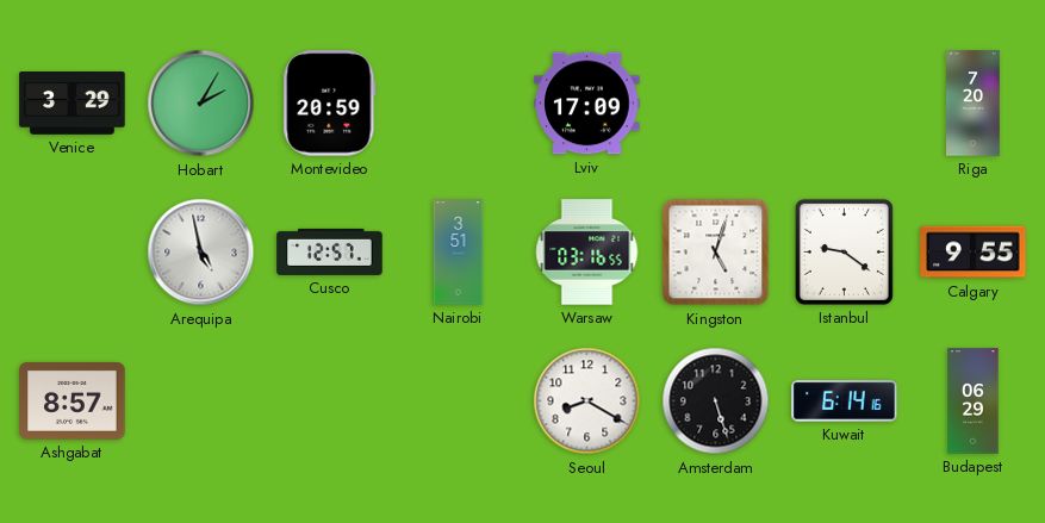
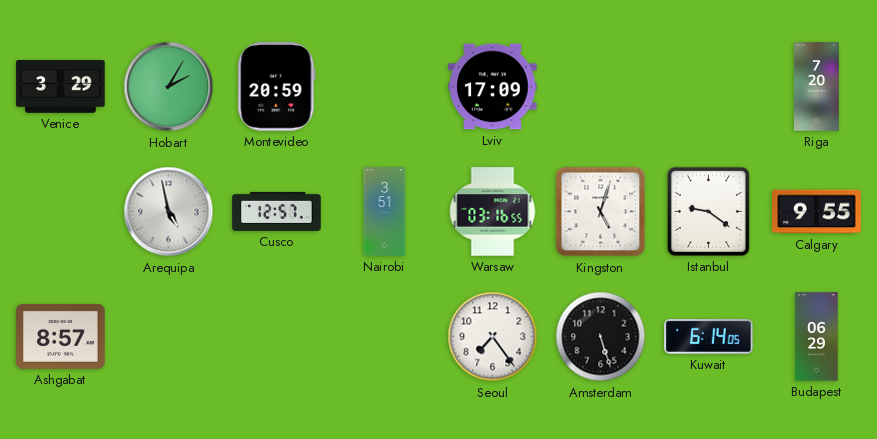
Seoul: 8:20 -> 7:24 (493, 337)
Kuwait: 6:14:16 -> 6:14:05 (709, 337)
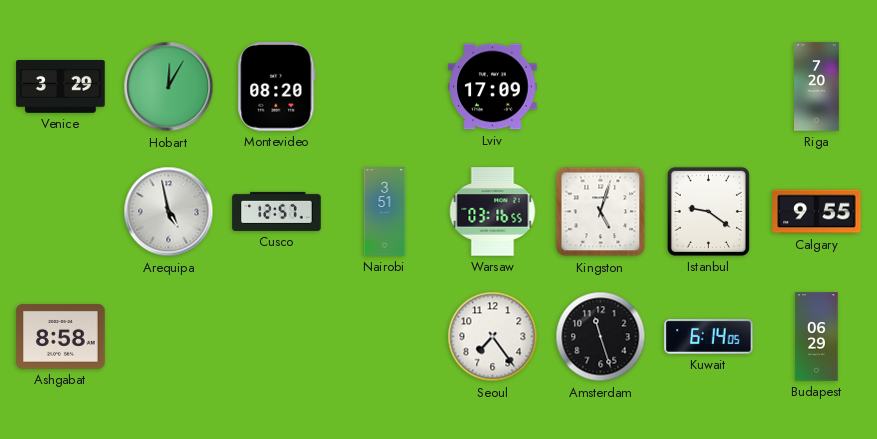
Hobart: 2:05 -> 12:05 (169, 87)
Montevideo: 20:59 -> 08:20 (277, 87)
Ashgabat: 8:57 -> 8:58 (61, 336)
Amsterdam: 5:27 -> 11:27 (601, 337)
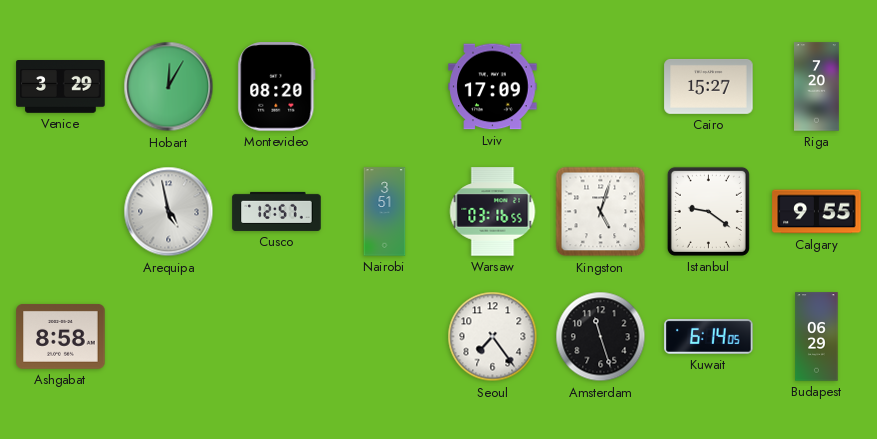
Cairo: none -> 15:27 (709, 86)
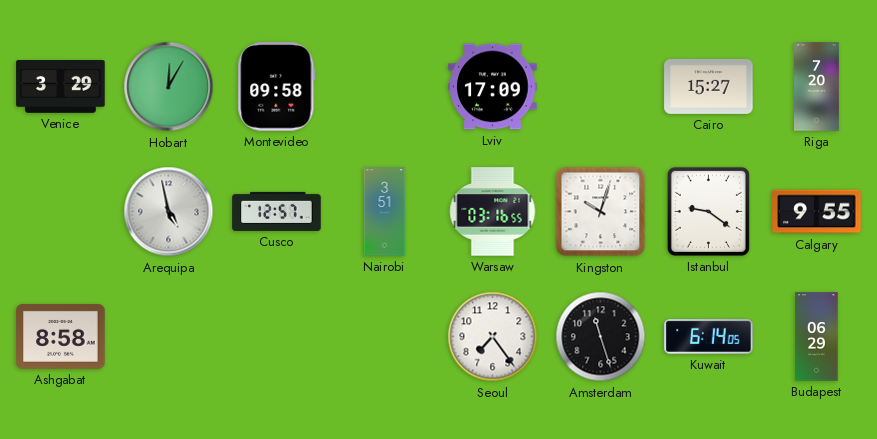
Montevideo: 08:20 -> 09:58 (277, 87)
Kingston: 5:03 -> 10:03 (601, 212)
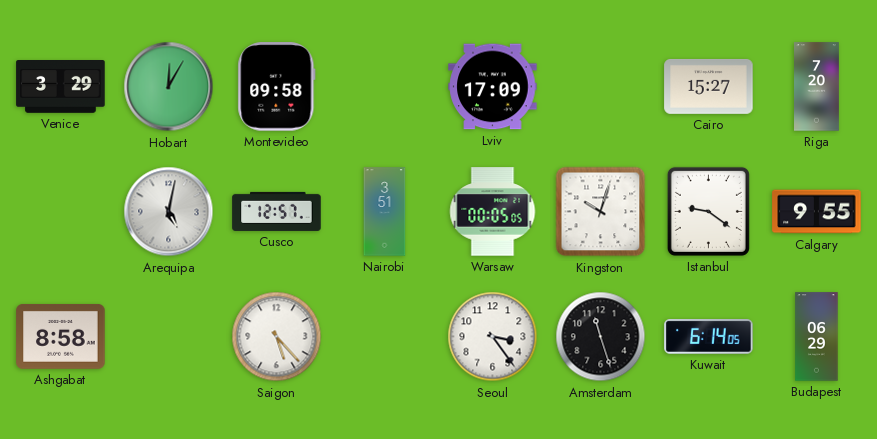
Arequipa: 4:58 -> 5:02 (169, 212)
Warsaw: 03:16 -> 00:05 (493, 212)
Saigon: none -> 5:23 (277, 337)
Seoul: 7:24 -> 3:24 (493, 337)
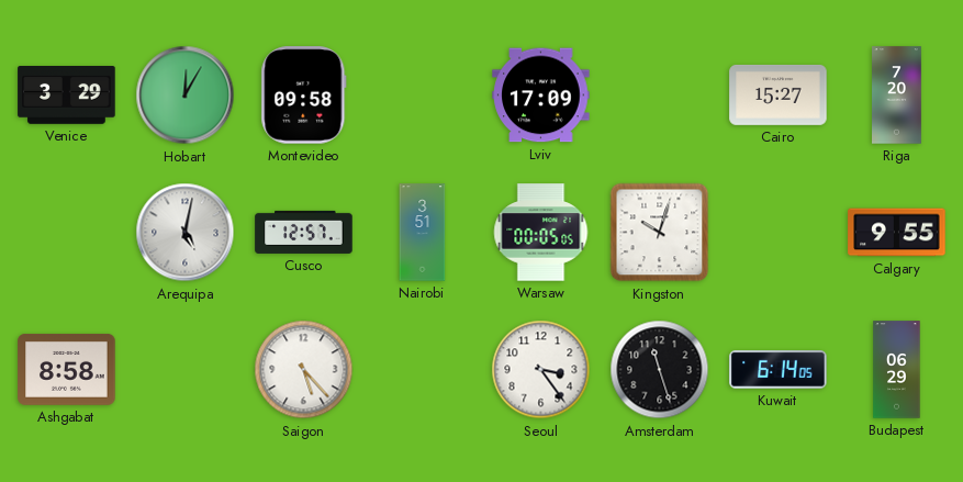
Istanbul: 9:21 -> none (708, 211)
